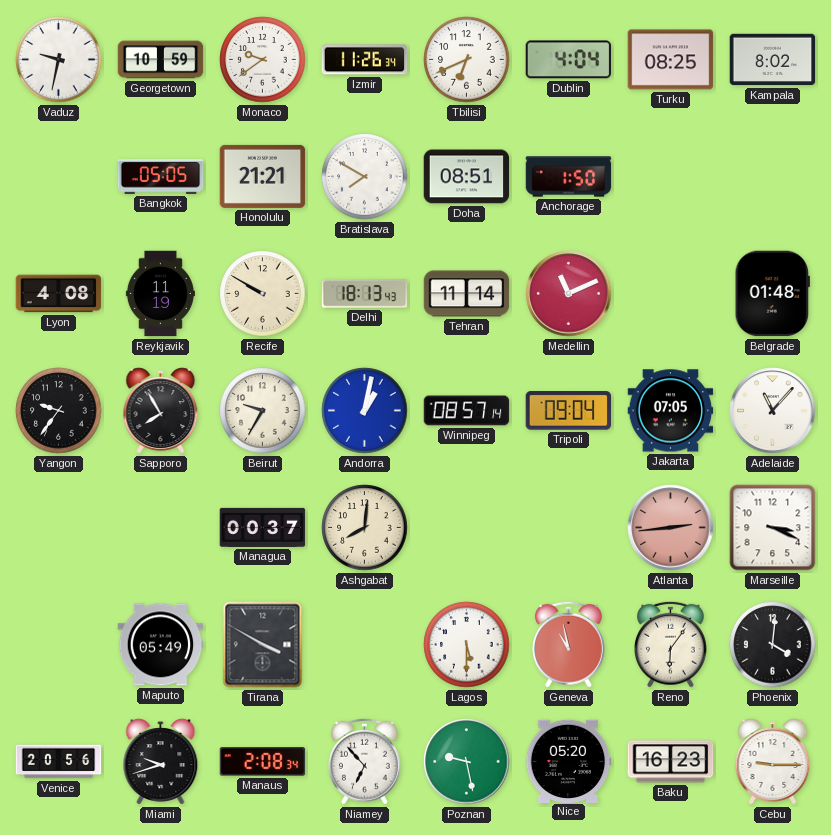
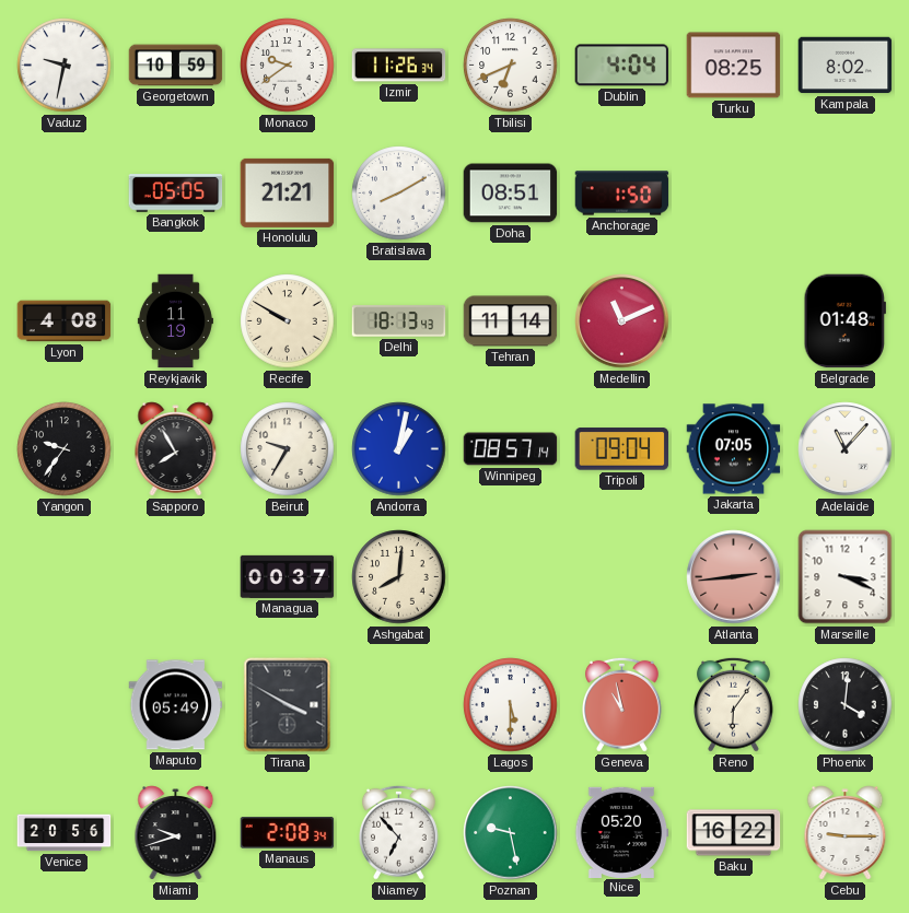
Bratislava: 7:50 -> 8:10 (399, 194)
Baku: 16:23 -> 16:22 (734, 833)
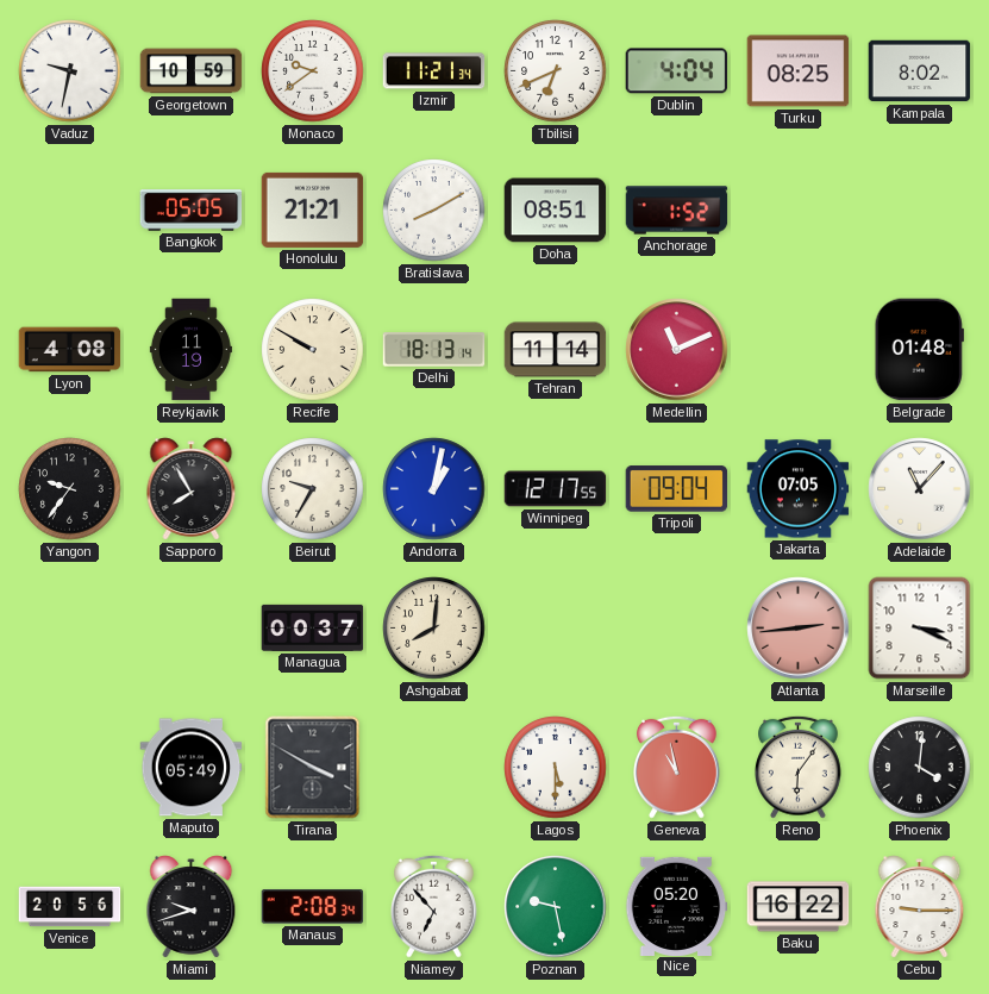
Izmir: 11:26 -> 11:21 (434, 71)
Anchorage: 1:50 -> 1:52 (677, 211)
Delhi: 18:13:43 -> 18:13:14 (434, 350)
Winnipeg: 08:57 -> 12:17 (556, 489)
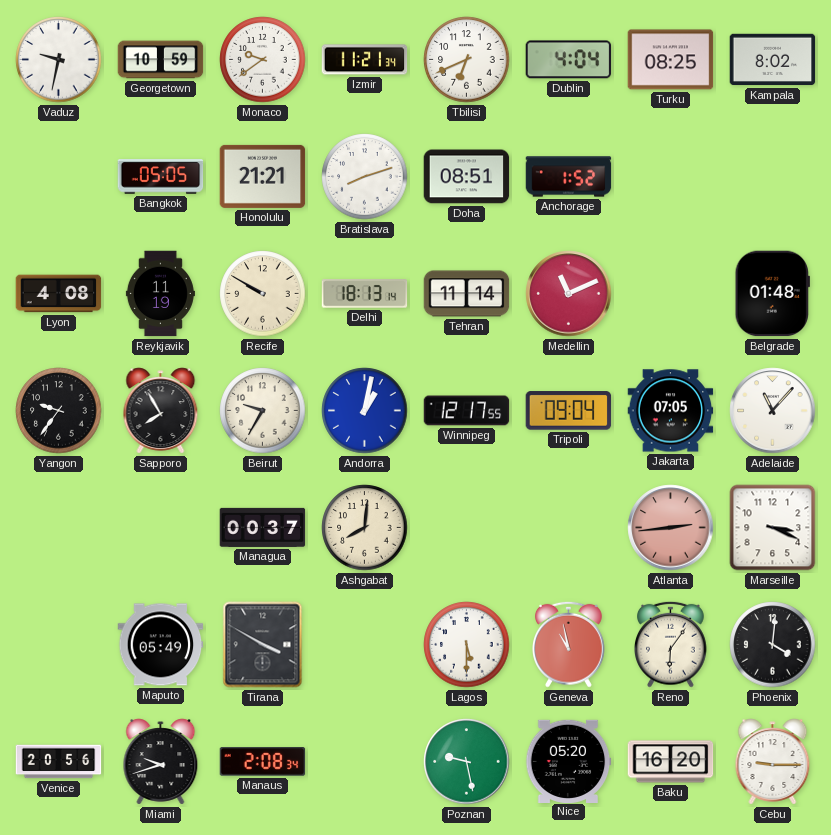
Bratislava: 8:10 -> 8:12 (365, 177)
Niamey: 6:53 -> none (434, 906)
Baku: 16:22 -> 16:20 (671, 762)
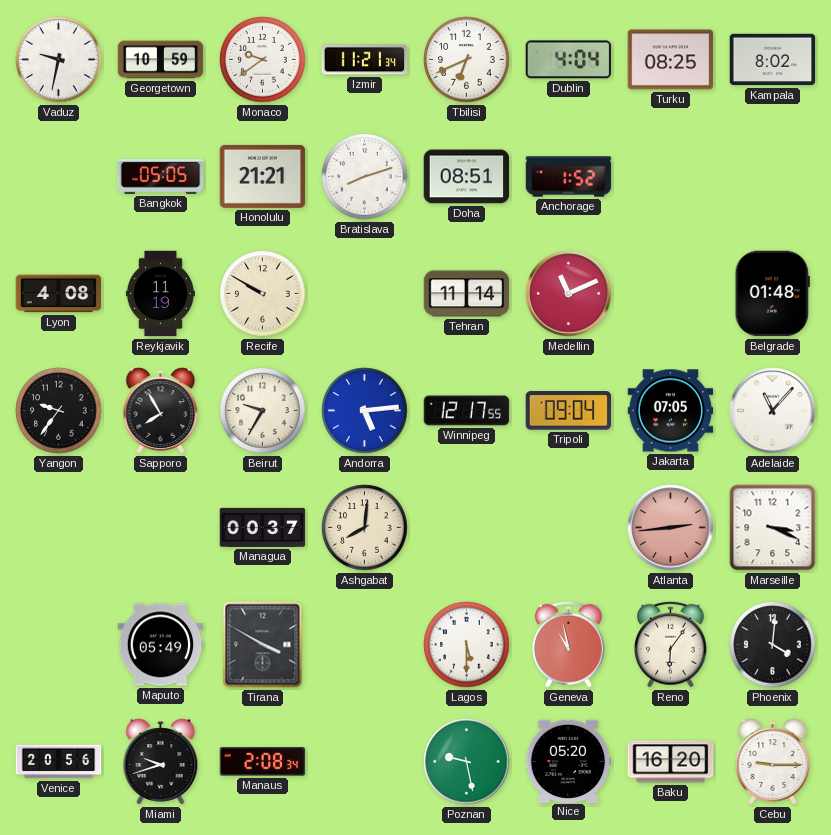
Delhi: 18:13 -> none (365, 294)
Andorra: 1:02 -> 5:14 (365, 411)
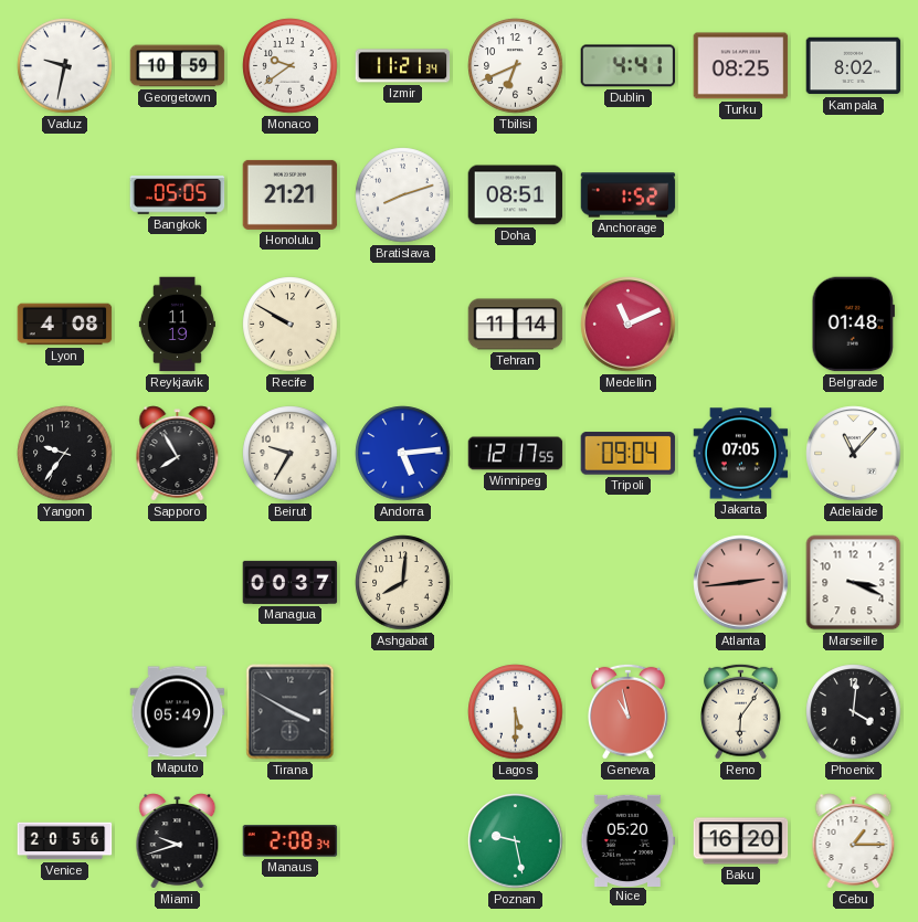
Dublin: 4:04 -> 4:41 (629, 66)
Cebu: 9:15 -> 1:15 (854, 841)
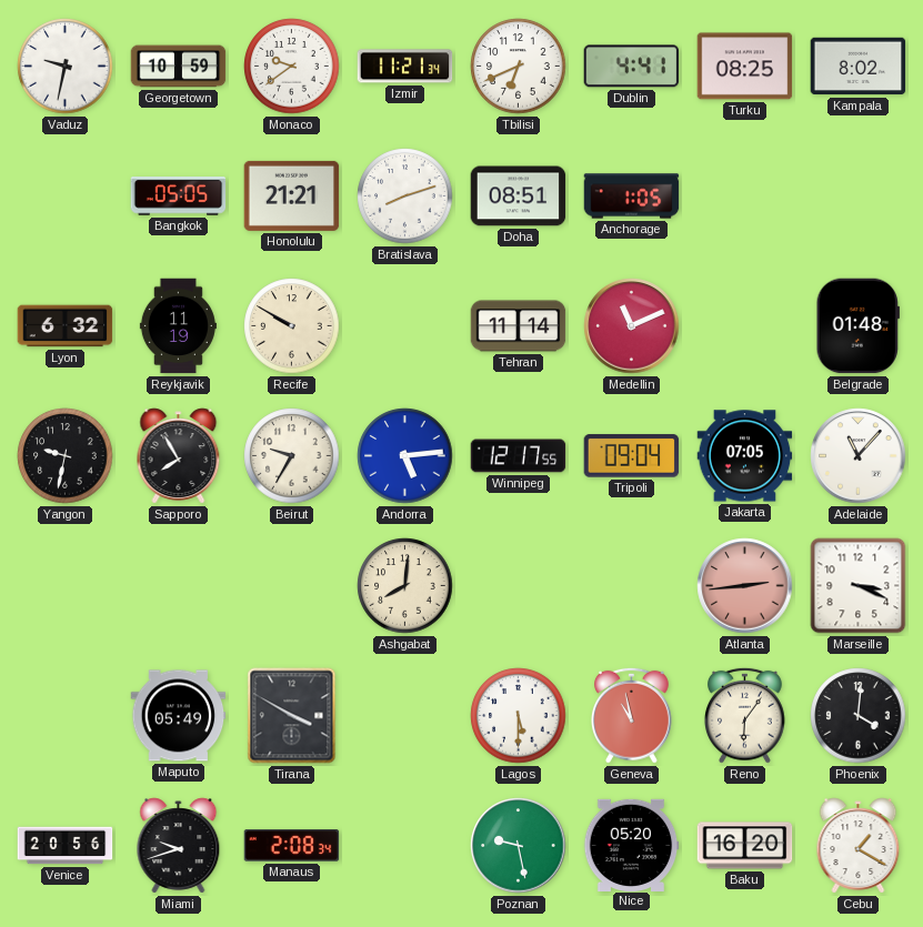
Anchorage: 1:52 -> 1:05 (632, 197)
Lyon: 4:08 -> 6:32 (66, 326)
Yangon: 9:36 -> 9:32 (66, 456)
Managua: 00:37 -> none (291, 582)
Cebu: 1:15 -> 1:20 (859, 846)
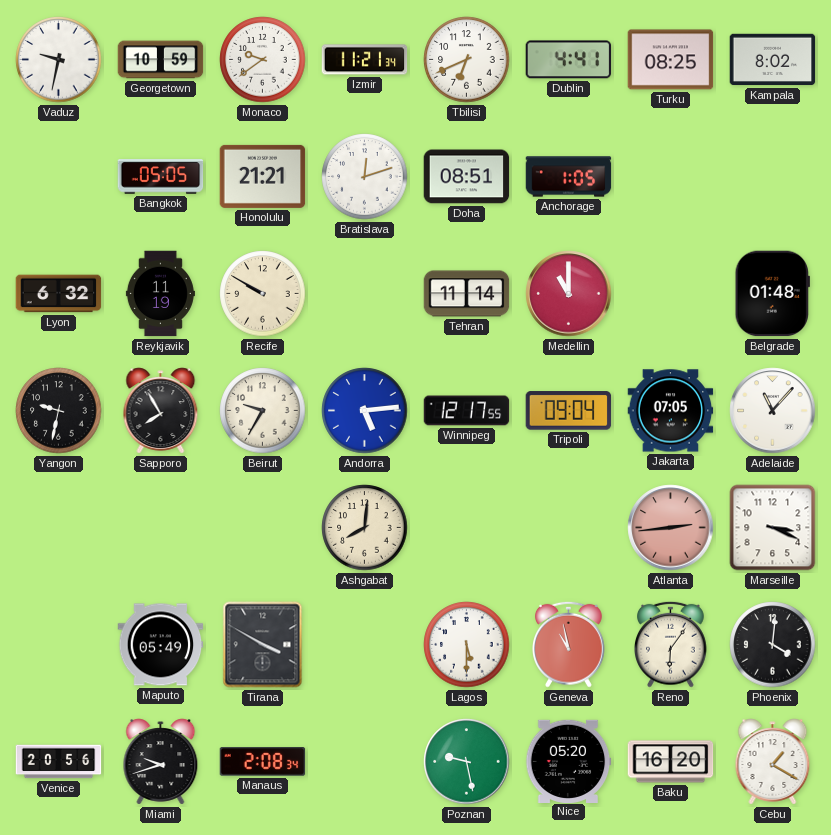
Bratislava: 8:12 -> 12:12 (365, 177)
Medellin: 11:11 -> 11:00 (569, 294)
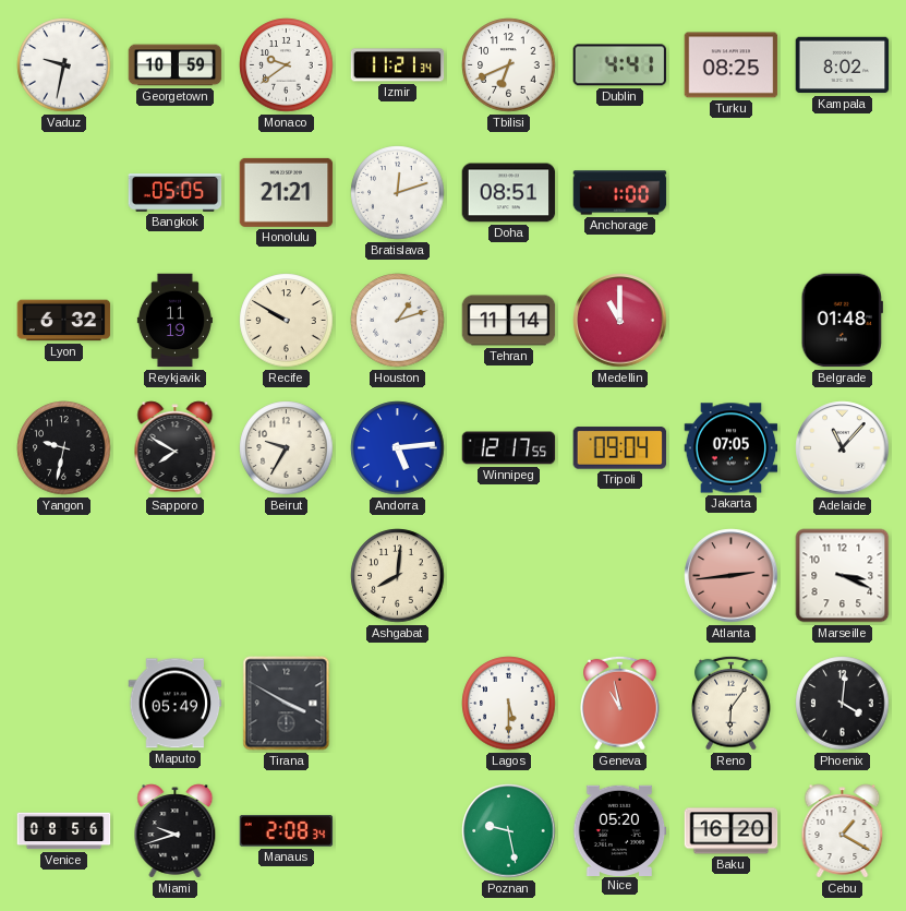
Anchorage: 1:05 -> 1:00 (620, 193)
Houston: none -> 1:12 (398, 321)
Sapporo: 7:55 -> 7:50 (176, 448)
Venice: 20:56 -> 08:56 (64, 831)
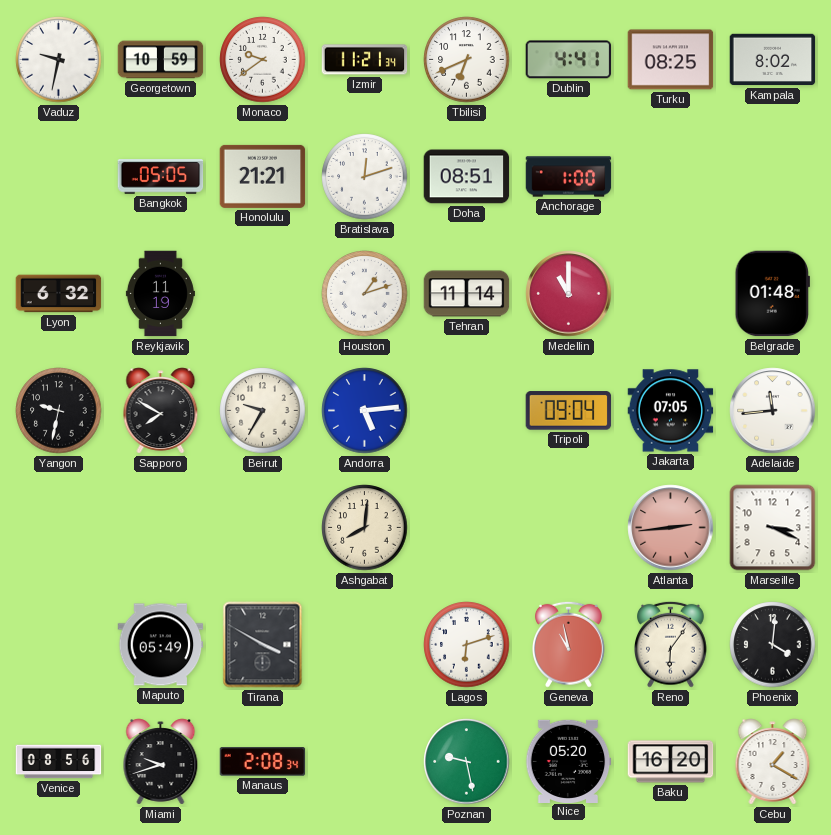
Recife: 9:50 -> none (287, 321)
Winnipeg: 12:17 -> none (509, 448)
Adelaide: 11:07 -> 11:44 (773, 411)
Lagos: 5:30 -> 6:12 (467, 645)
